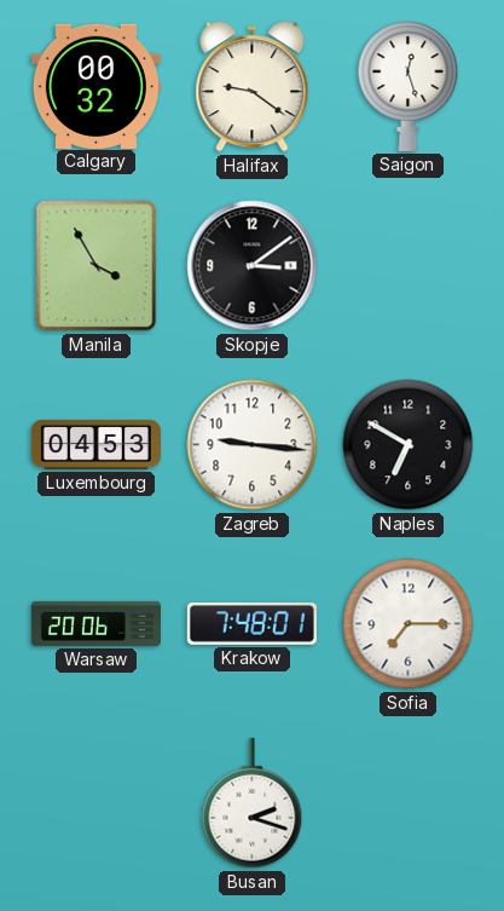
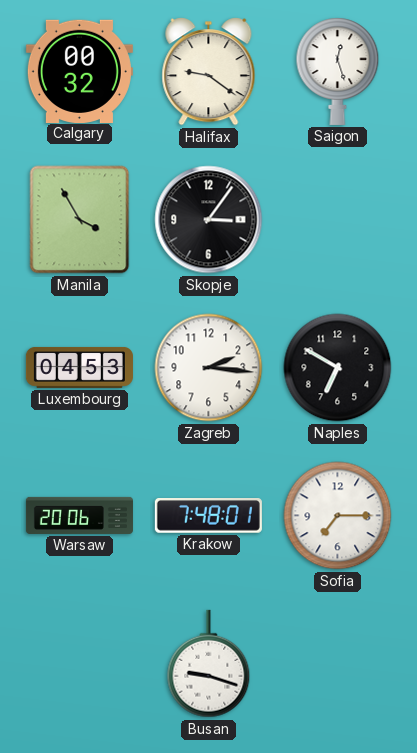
Skopje: 3:09 -> 3:06 (209, 220)
Zagreb: 9:16 -> 2:16 (209, 368)
Busan: 2:18 -> 9:18 (209, 664)
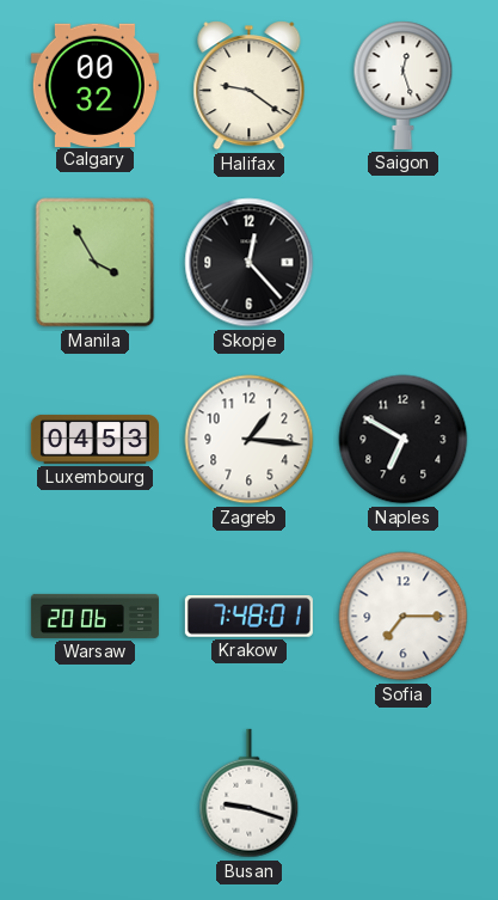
Skopje: 3:06 -> 12:23 (250, 263)
Zagreb: 2:16 -> 1:16 (250, 440)
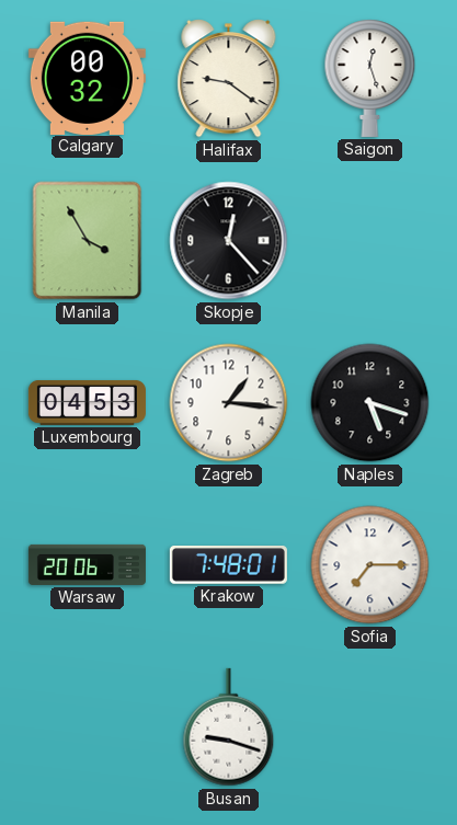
Naples: 6:50 -> 5:18 (370, 403)
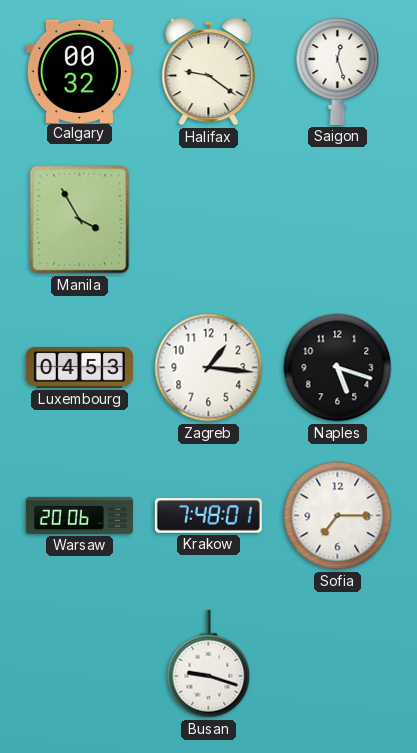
Skopje: 12:23 -> none (229, 241)
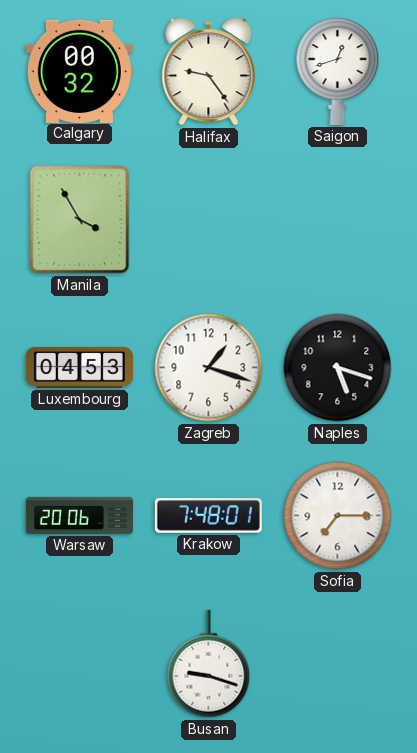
Halifax: 9:21 -> 9:24 (209, 72)
Saigon: 12:27 -> 12:42 (338, 71)
Zagreb: 1:16 -> 1:18 (209, 368)
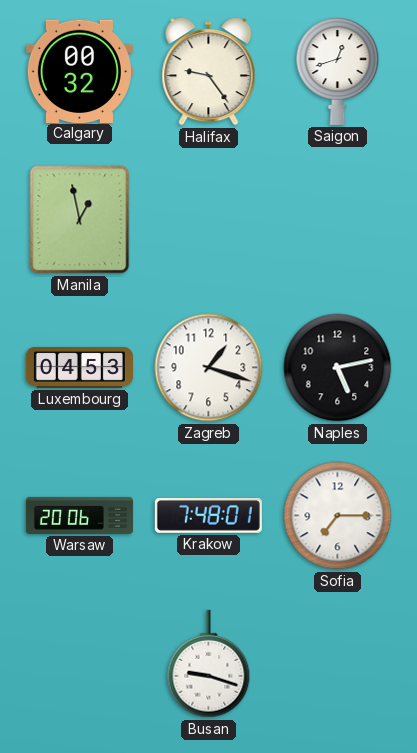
Manila: 3:55 -> 12:58 (80, 220)
Naples: 5:18 -> 5:13 (338, 368)
